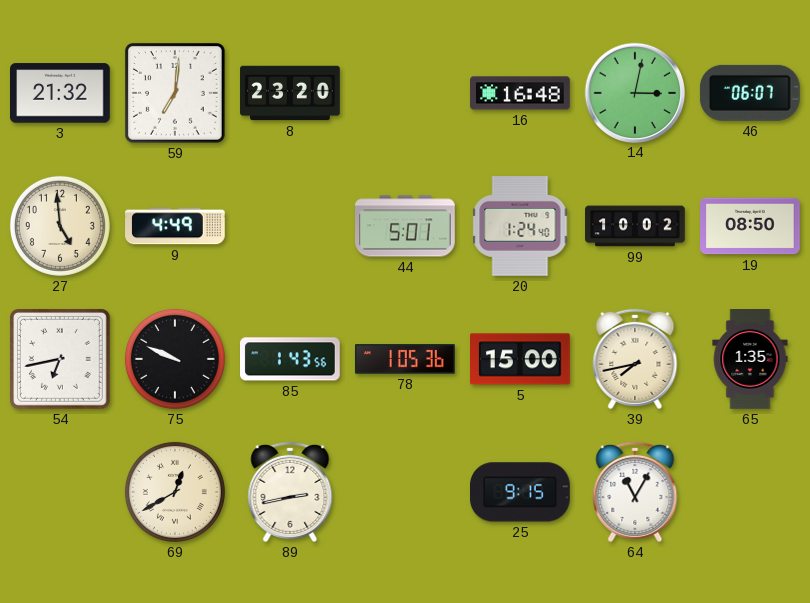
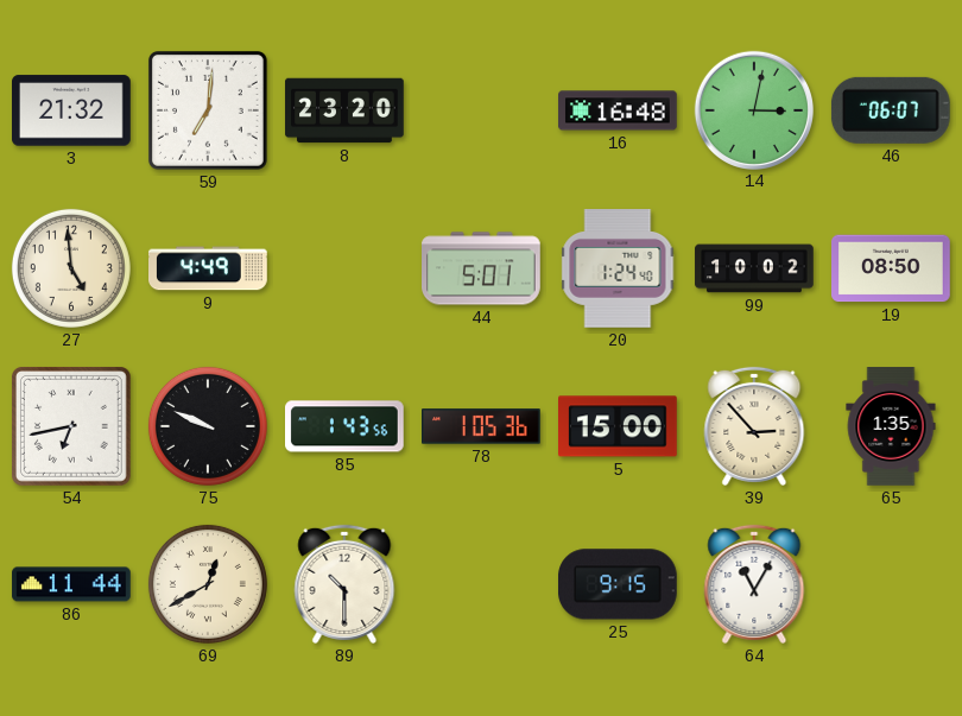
39: 7:43 -> 2:53 (754, 426)
86: none -> 11:44 (71, 584)
89: 2:43 -> 10:30 (344, 584)
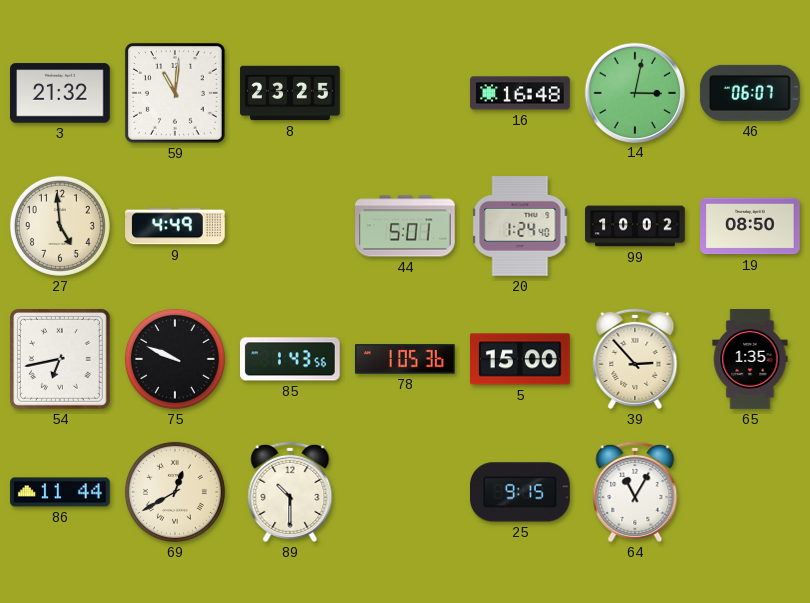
59: 7:01 -> 11:01 (175, 93)
8: 23:20 -> 23:25 (290, 93)
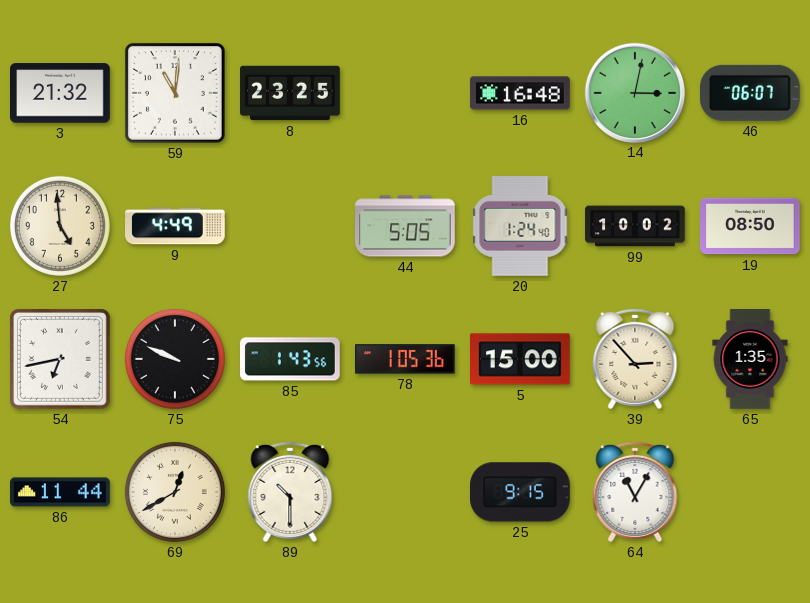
44: 5:01 -> 5:05 (406, 226)
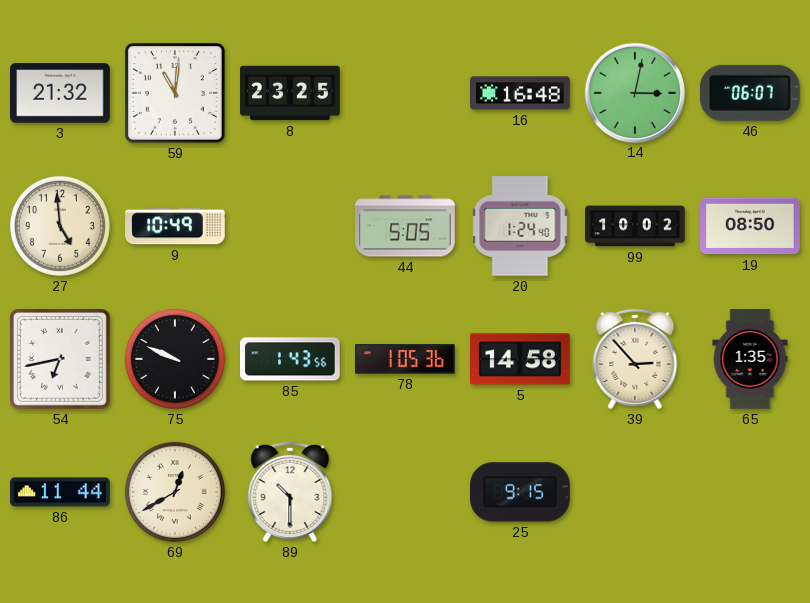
9: 4:49 -> 10:49 (176, 226)
5: 15:00 -> 14:58 (521, 359)
64: 11:05 -> none (635, 492)
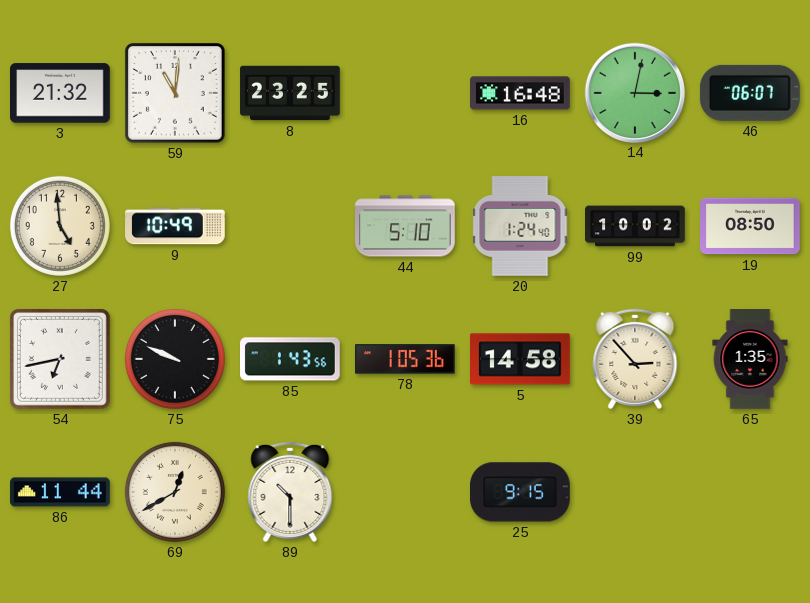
44: 5:05 -> 5:10 (406, 226)
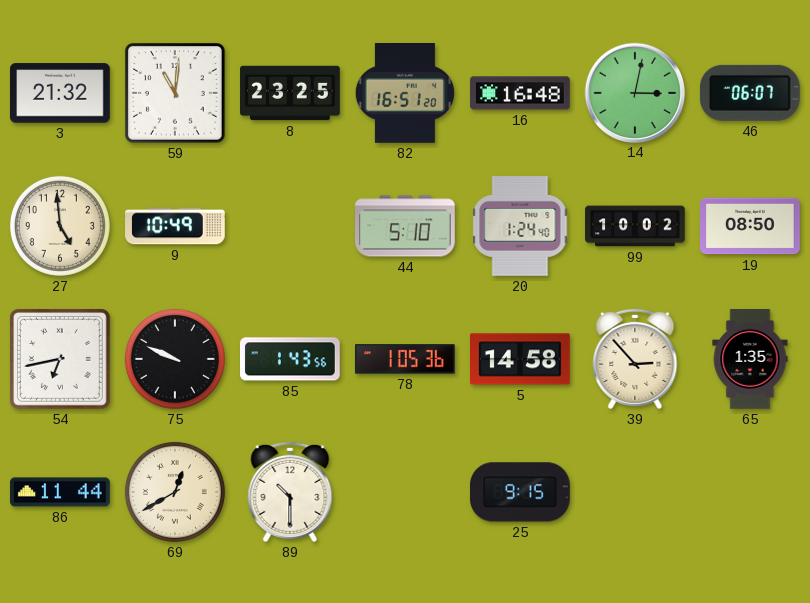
82: none -> 16:51 (405, 94)
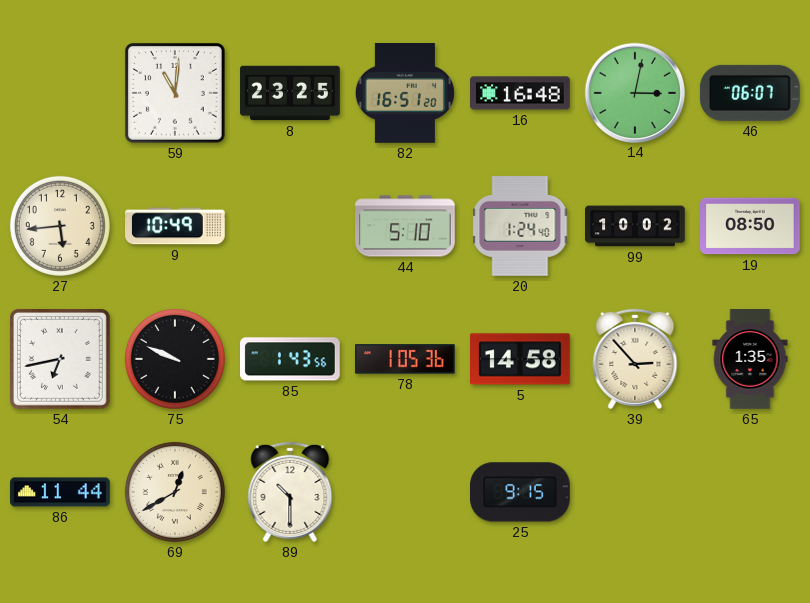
3: 21:32 -> none (61, 93)
27: 4:59 -> 5:44 (60, 226)
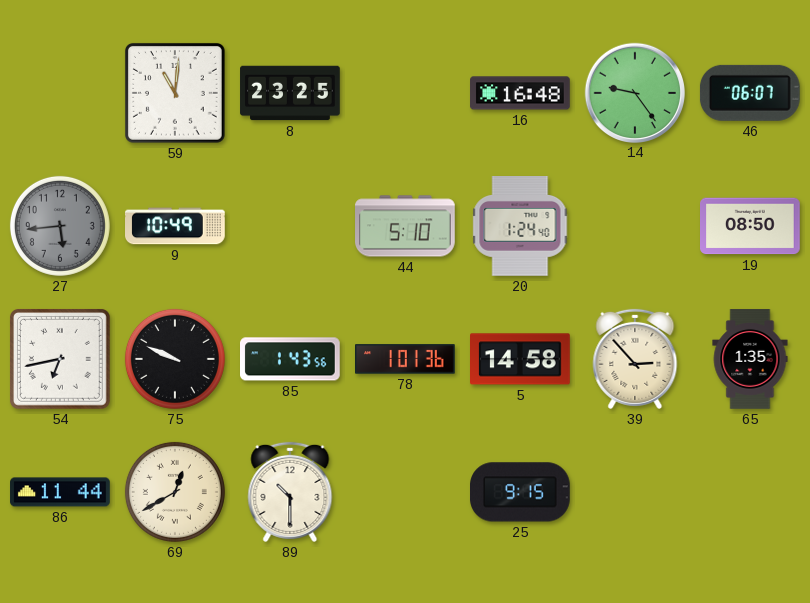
82: 16:51 -> none (405, 94)
14: 3:02 -> 9:24 (634, 92)
27 dial: cream -> grey (60, 226)
99: 10:02 -> none (635, 226)
78: 1:05 -> 1:01 (406, 359)
